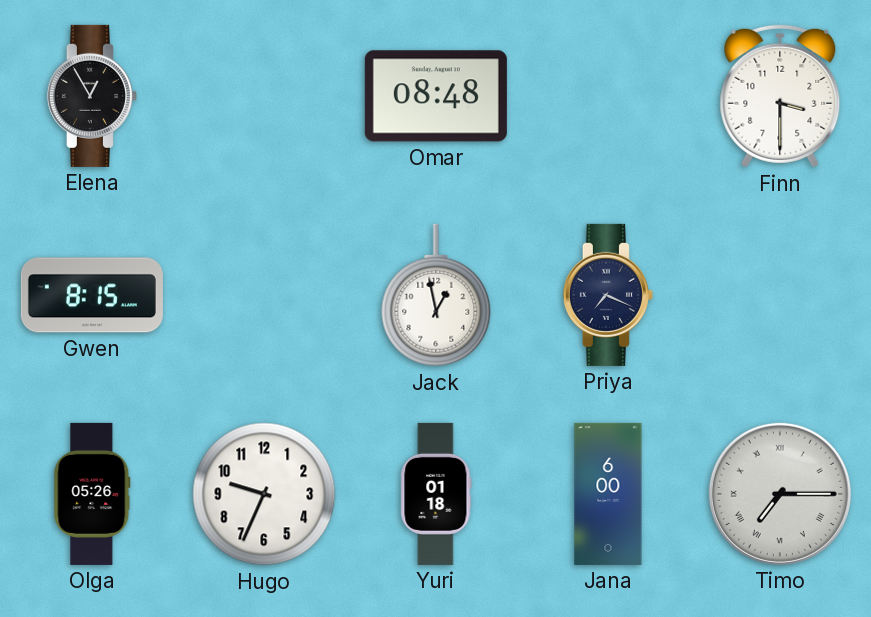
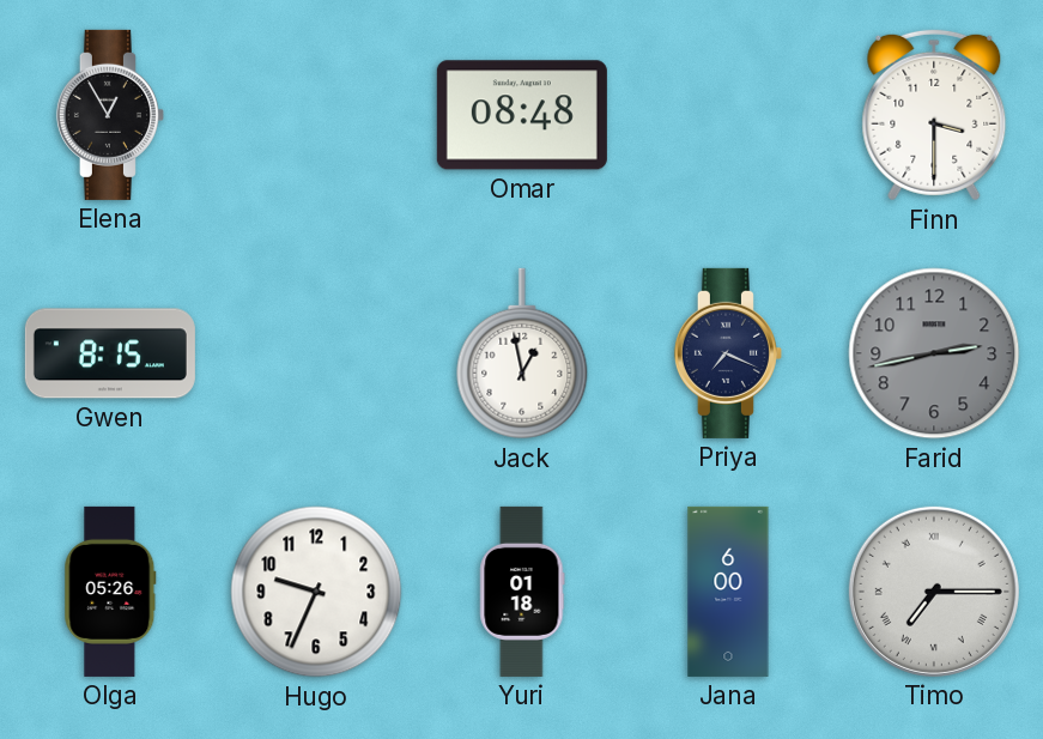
Farid: none -> 2:43 (934, 353)
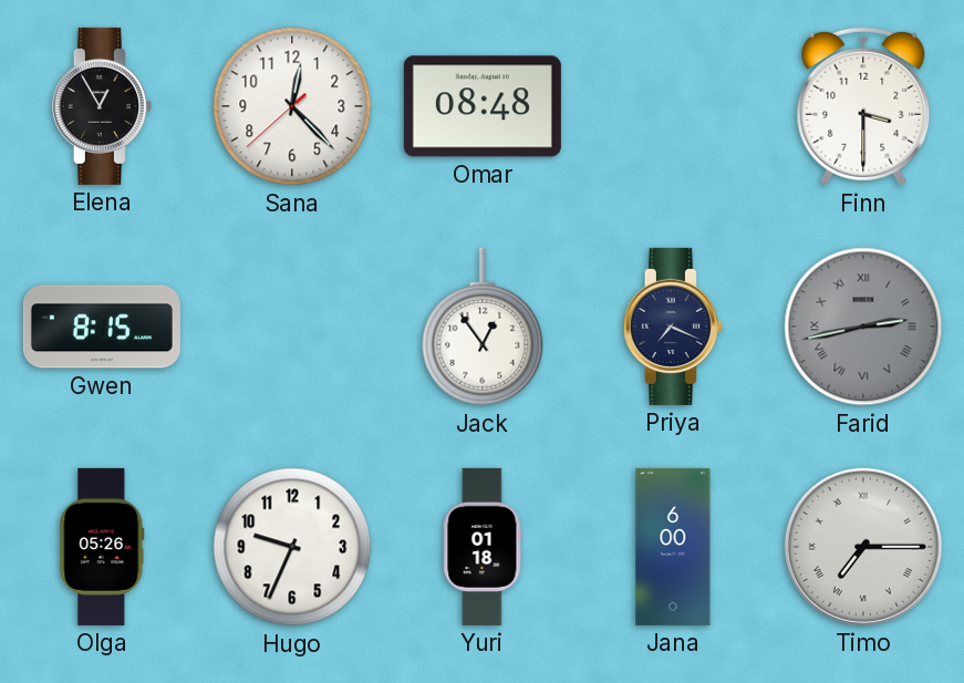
Sana: none -> 12:22 (292, 106)
Jack: 12:58 -> 12:54 (483, 327)
Farid numerals: Arabic -> Roman (863, 327)
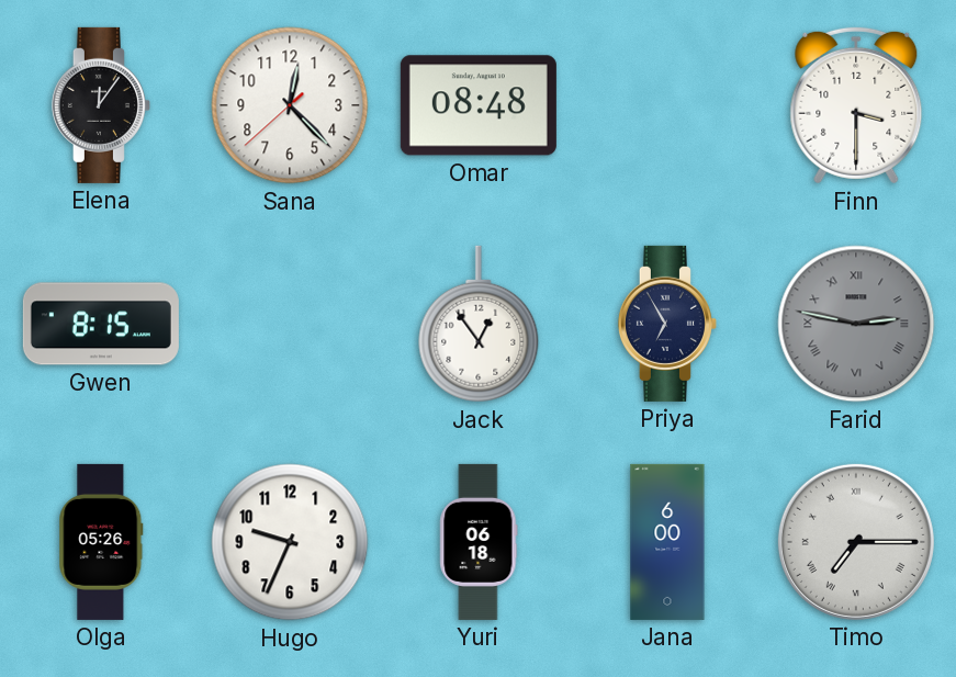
Elena: 12:55 -> 12:06 (101, 105)
Priya: 7:19 -> 6:55 (667, 324)
Farid: 2:43 -> 2:47 (856, 324)
Yuri: 01:18 -> 06:18 (479, 542)
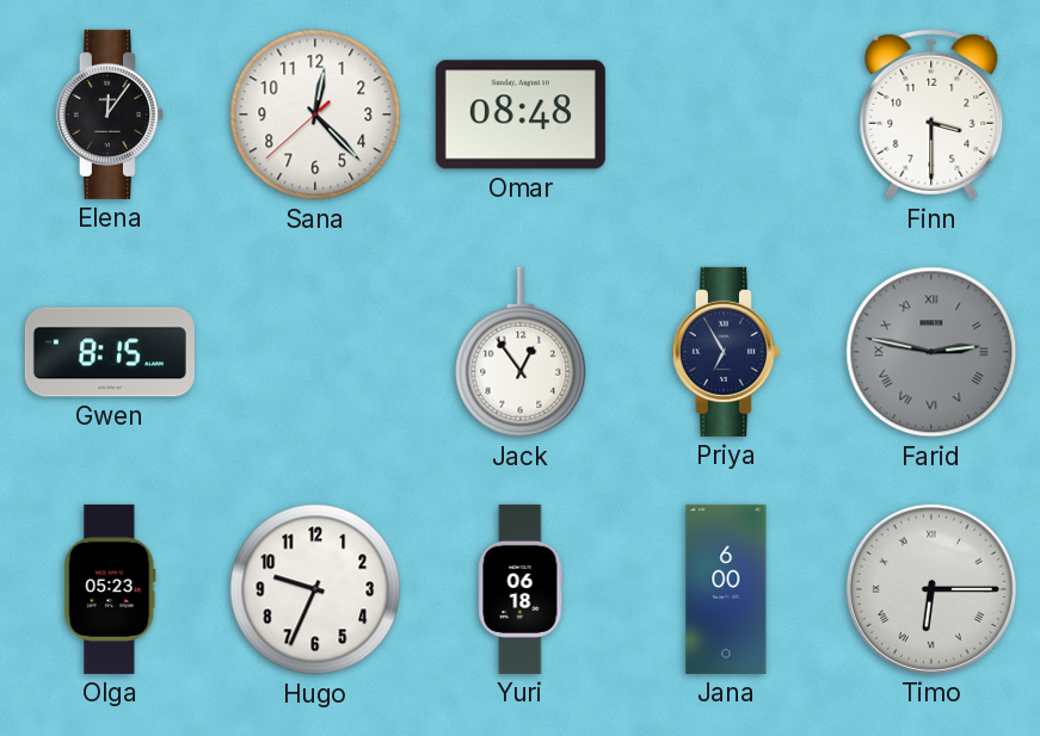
Olga: 05:26 -> 05:23 (110, 589)
Timo: 7:15 -> 6:15 (931, 589)
